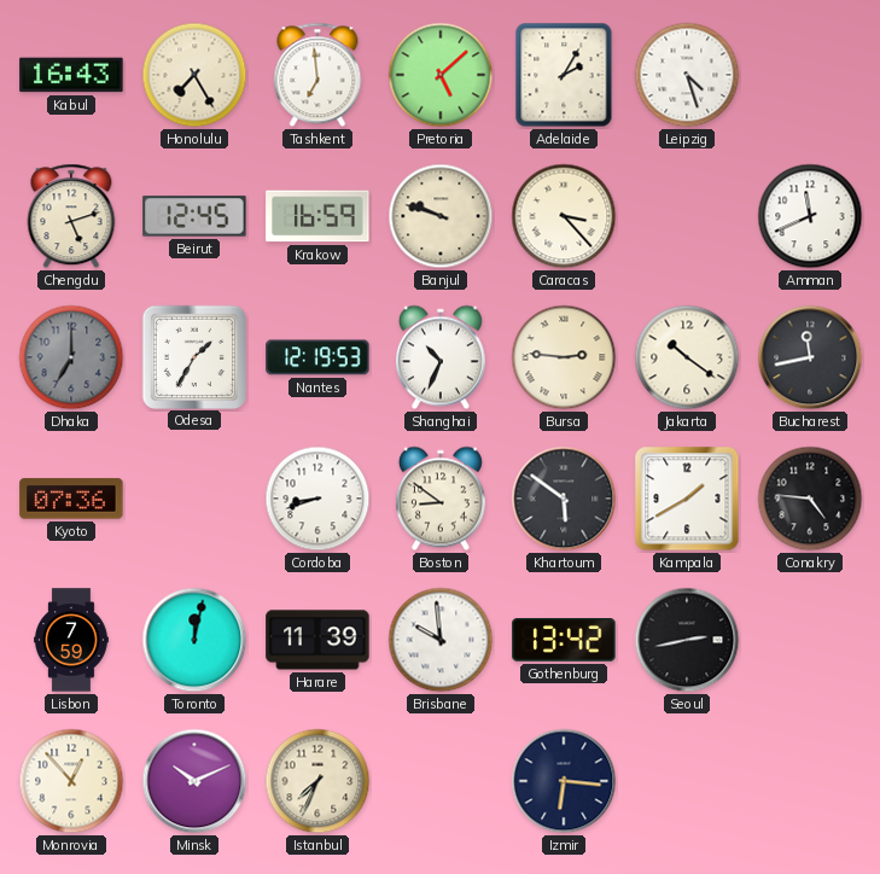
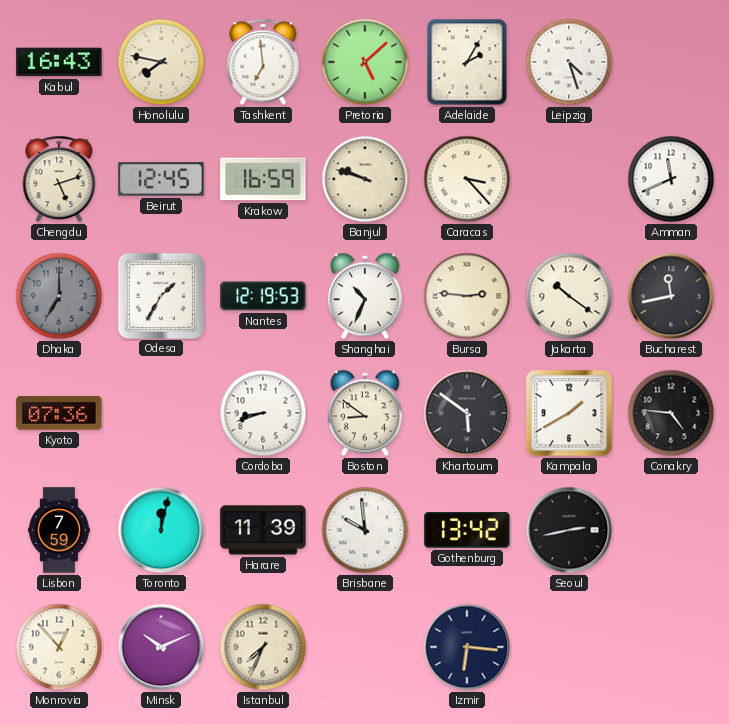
Honolulu: 7:25 -> 7:47 (161, 62)
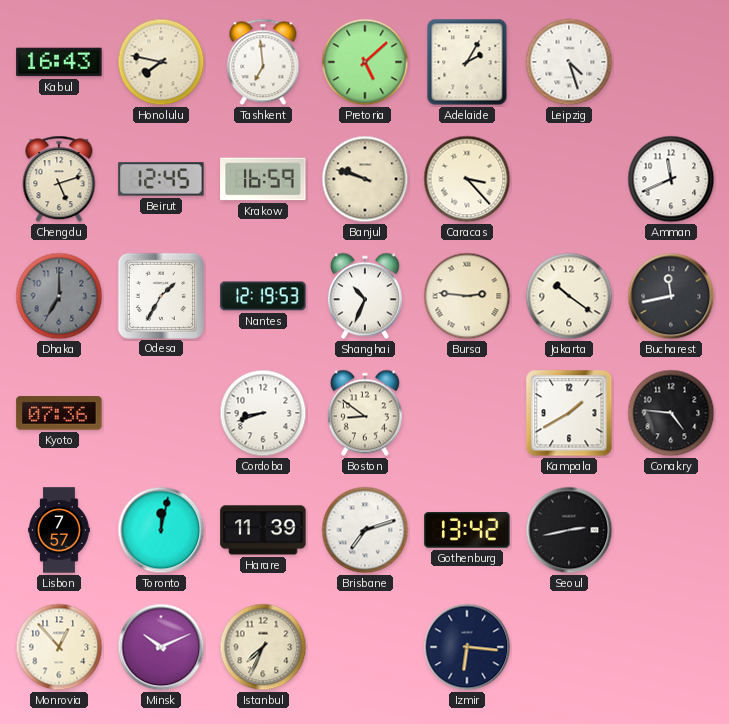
Khartoum: 5:51 -> none (467, 413)
Lisbon: 7:59 -> 7:57 (60, 530)
Brisbane: 9:59 -> 7:12 (365, 530)
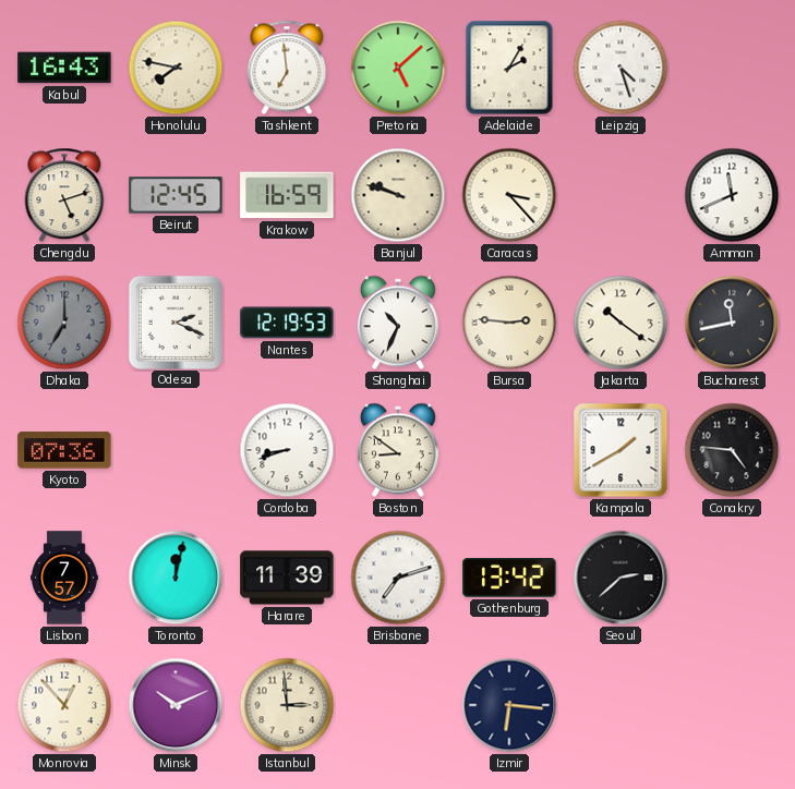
Odesa: 1:35 -> 2:19 (174, 321)
Seoul: 2:43 -> 2:38 (621, 578)
Istanbul: 7:34 -> 2:59 (287, 705)
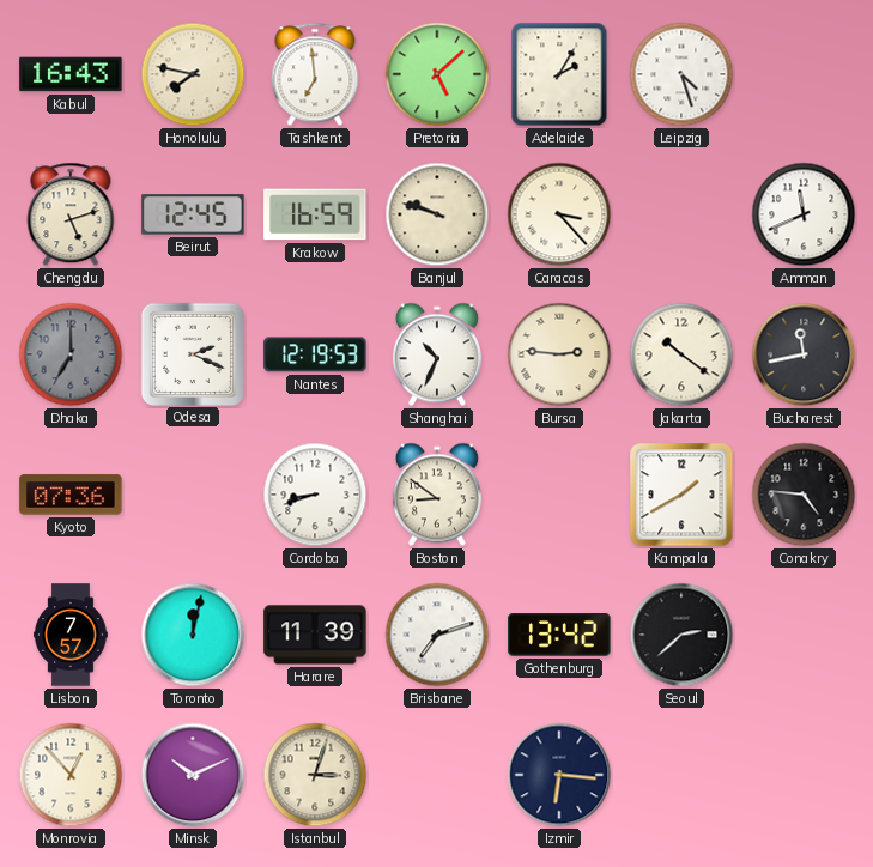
Istanbul: 2:59 -> 3:03 (315, 775)
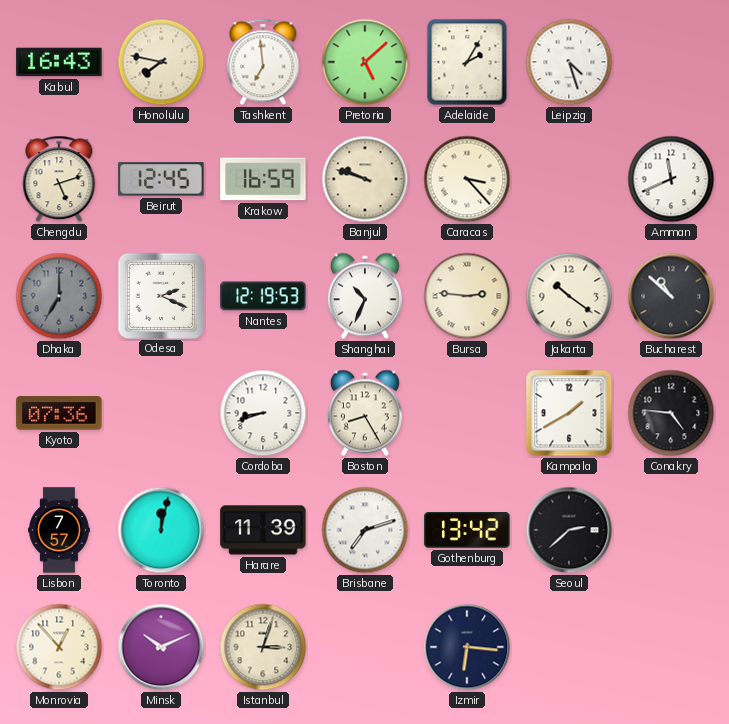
Bucharest: 11:43 -> 10:52 (671, 296)
Boston: 8:51 -> 8:25 (365, 413)
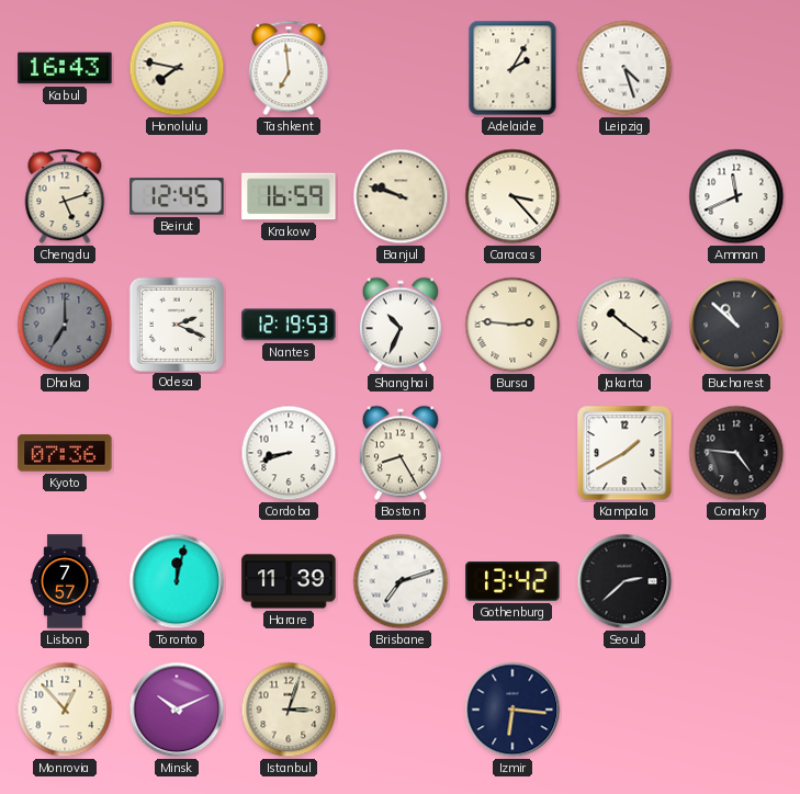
Pretoria: 5:08 -> none (365, 62)
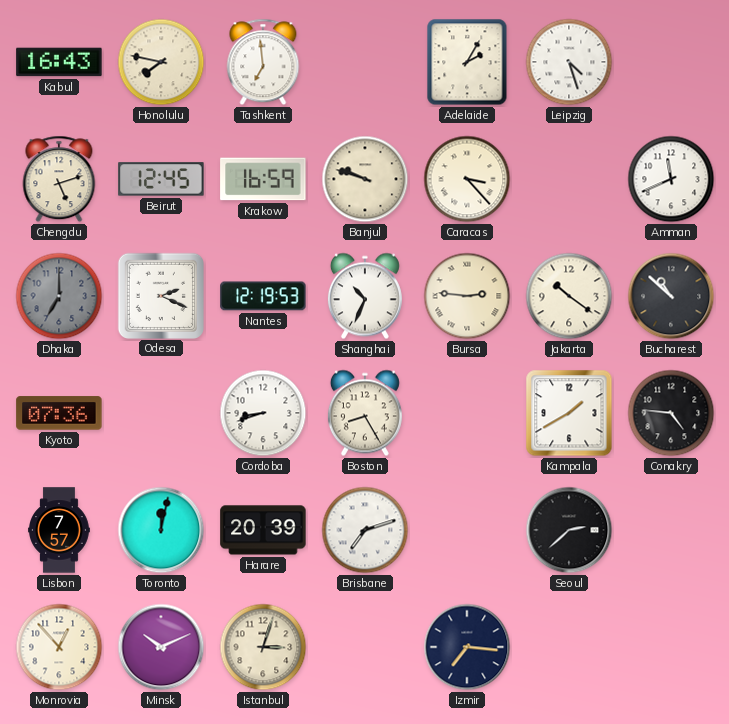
Harare: 11:39 -> 20:39 (263, 530)
Gothenburg: 13:42 -> none (512, 581)
Izmir: 6:16 -> 7:16 (467, 647)
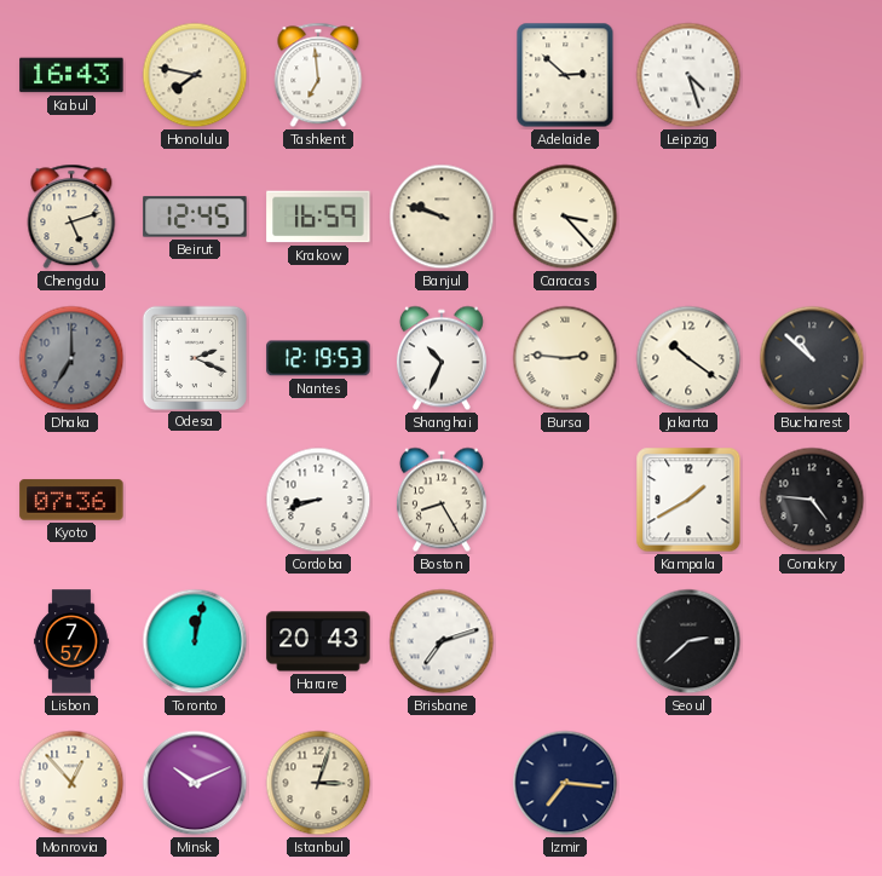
Adelaide: 2:05 -> 2:52 (565, 75)
Amman: 11:41 -> none (671, 179)
Harare: 20:39 -> 20:43 (318, 641)
